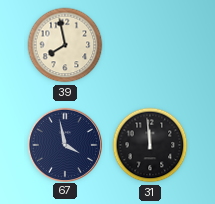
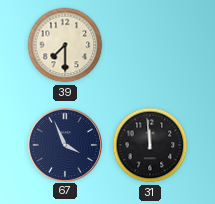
39: 7:58 -> 7:30 (65, 45)
67: 3:58 -> 3:56 (64, 144)
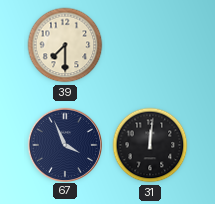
31: 11:59 -> 12:01 (150, 145)
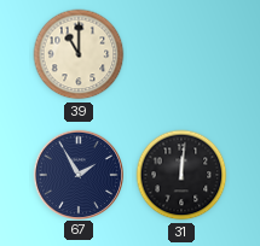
39: 7:30 -> 11:00 (79, 54)
67: 3:56 -> 1:55 (77, 174)
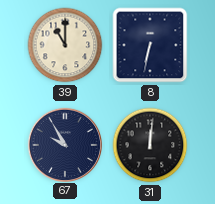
8: none -> 6:32 (150, 45)
67: 1:55 -> 9:55 (64, 144)
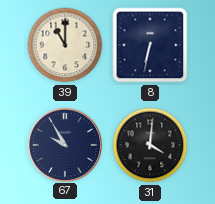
31: 12:01 -> 4:01 (150, 145)
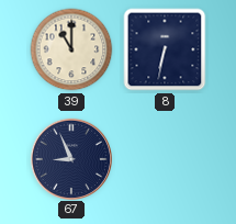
67: 9:55 -> 8:56 (70, 158)
31: 4:01 -> none (150, 145)
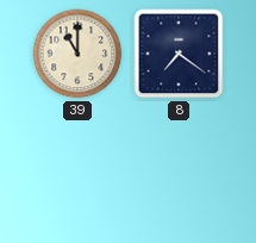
8: 6:32 -> 7:21 (179, 54)
67: 8:56 -> none (70, 158)
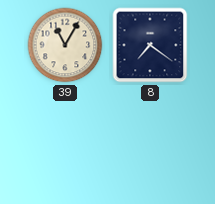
39: 11:00 -> 11:05 (65, 45)
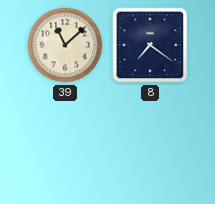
39: 11:05 -> 11:08 (65, 45)
